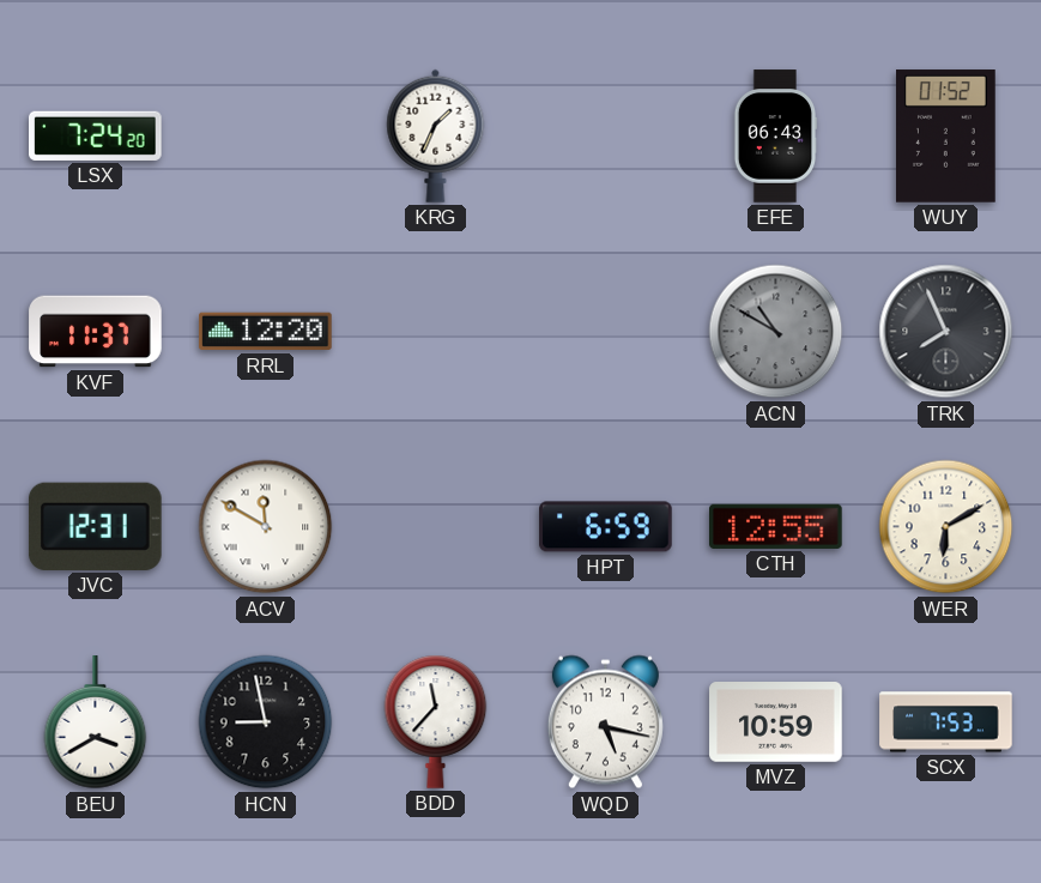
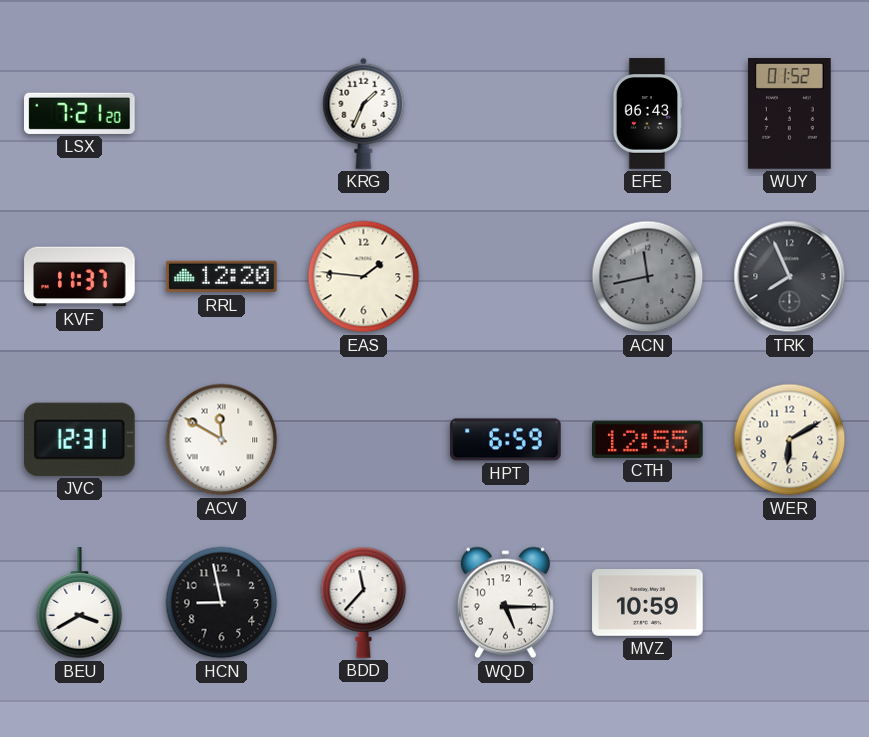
LSX: 7:24 -> 7:21 (80, 113)
EAS: none -> 1:46 (364, 277)
ACN: 10:50 -> 11:43 (648, 277)
WQD: 5:17 -> 5:15 (505, 603)
SCX: 7:53 -> none (946, 722)
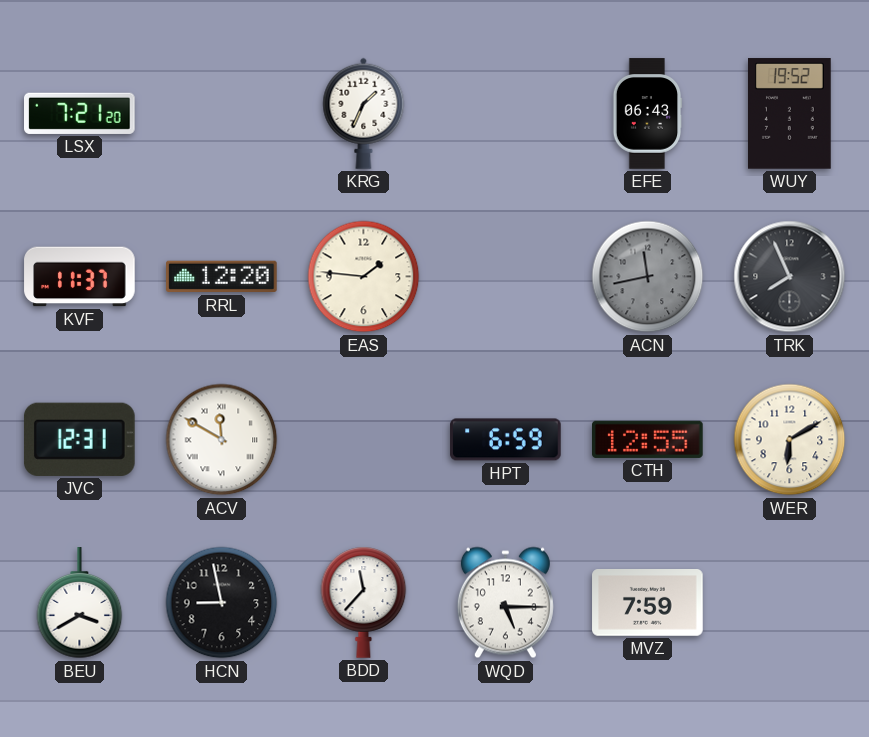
WUY: 01:52 -> 19:52 (790, 114)
MVZ: 10:59 -> 7:59 (648, 603)
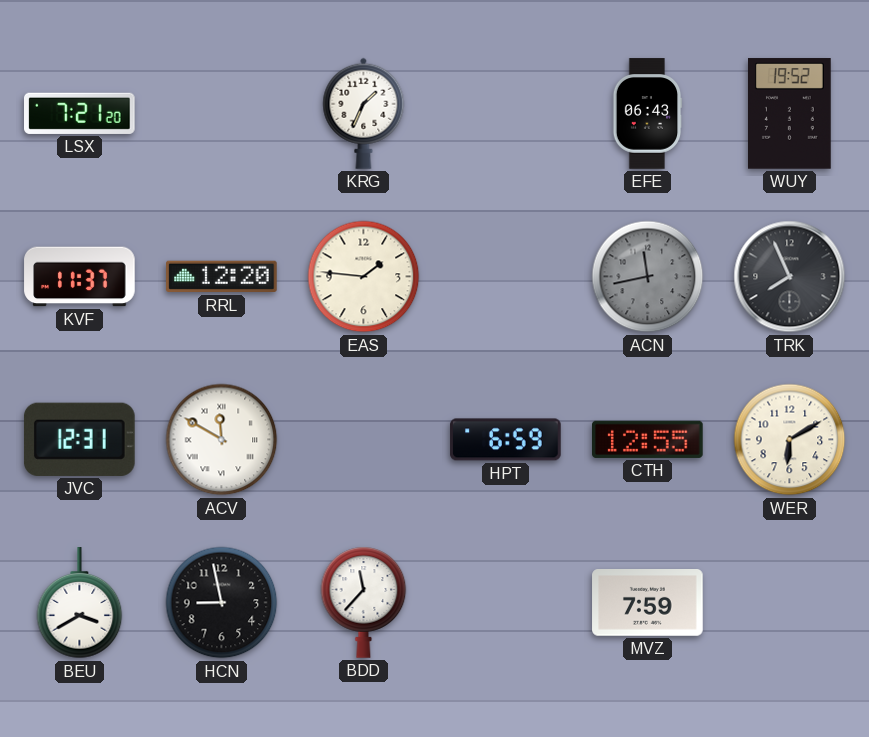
WQD: 5:15 -> none (505, 603)
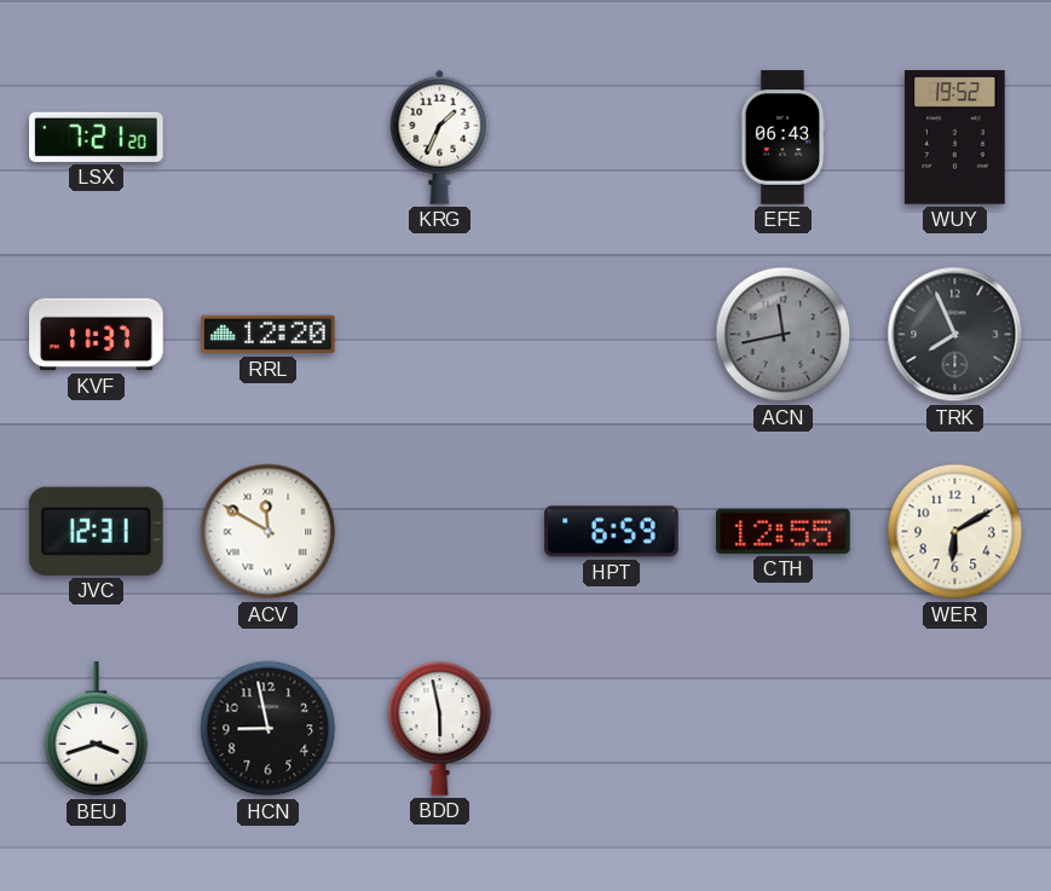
EAS: 1:46 -> none (364, 277)
BEU: 3:40 -> 3:42 (97, 729)
BDD: 11:37 -> 5:58 (440, 728)
MVZ: 7:59 -> none (648, 603)
